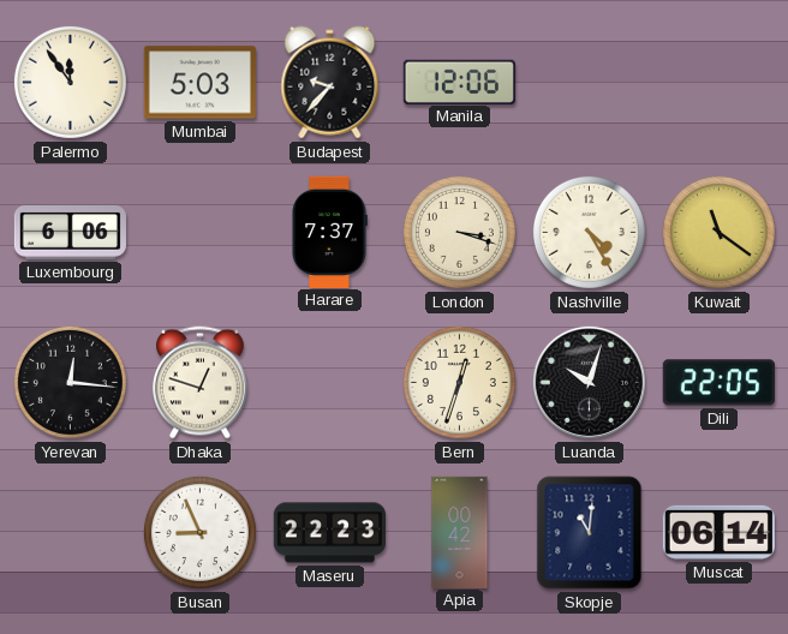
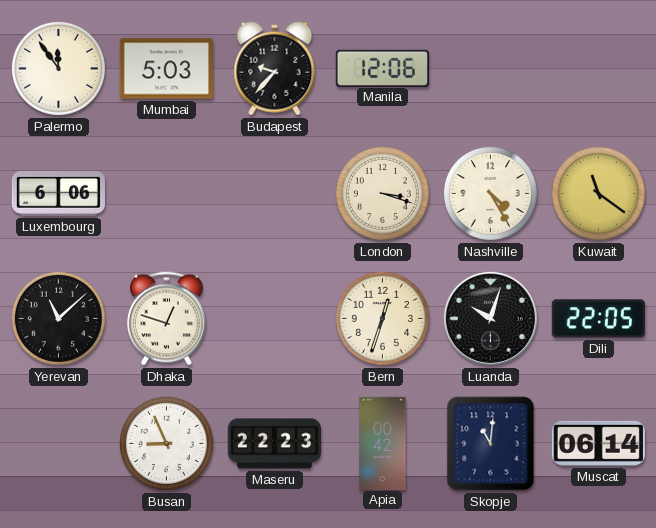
Harare: 7:37 -> none (329, 232)
Yerevan: 12:16 -> 11:08 (58, 318)
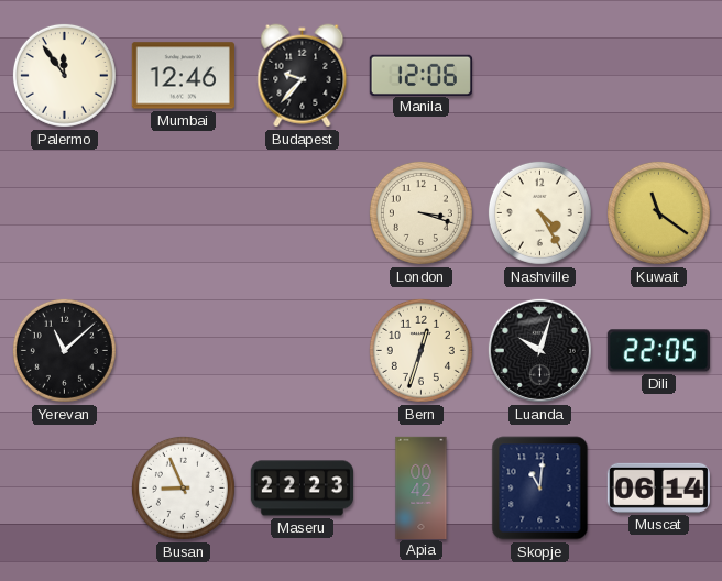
Mumbai: 5:03 -> 12:46 (183, 76)
Luxembourg: 6:06 -> none (58, 193)
Dhaka: 12:48 -> none (167, 319)
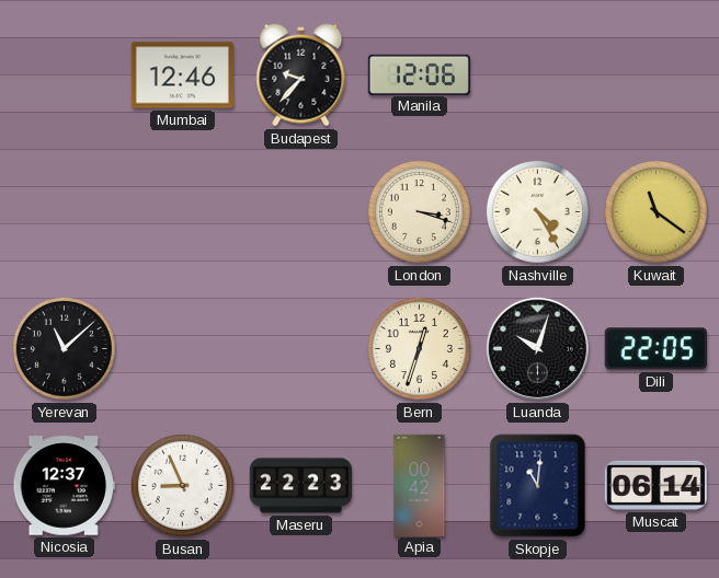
Palermo: 11:54 -> none (64, 75)
Nicosia: none -> 12:37 (64, 486)
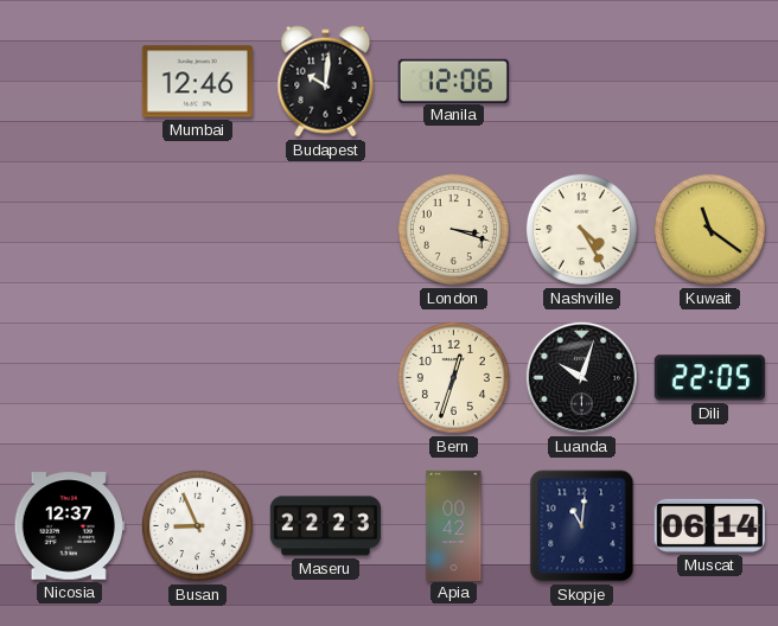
Budapest: 9:37 -> 10:01 (326, 82)
Yerevan: 11:08 -> none (64, 348)
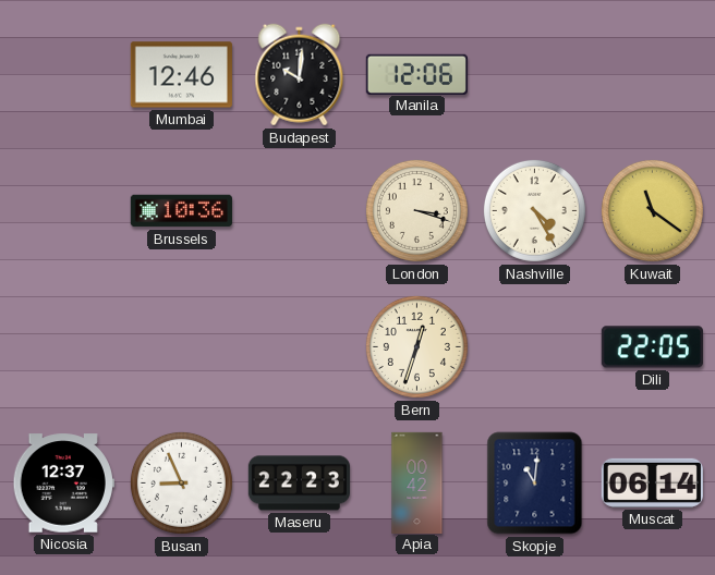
Brussels: none -> 10:36 (181, 211)
Luanda: 10:03 -> none (581, 377)
